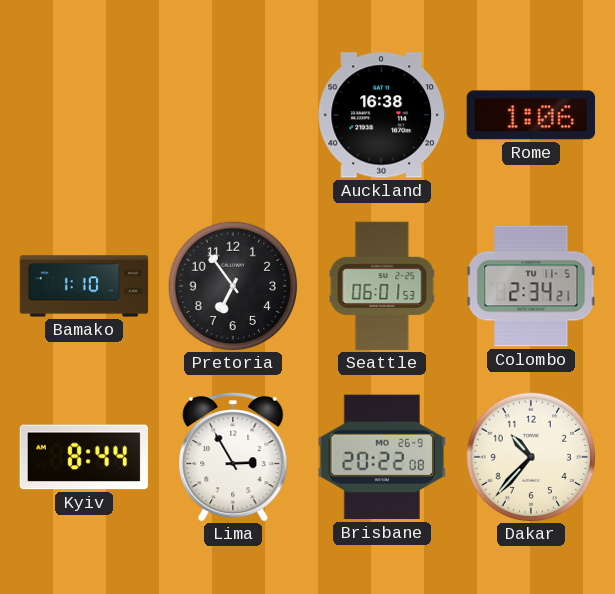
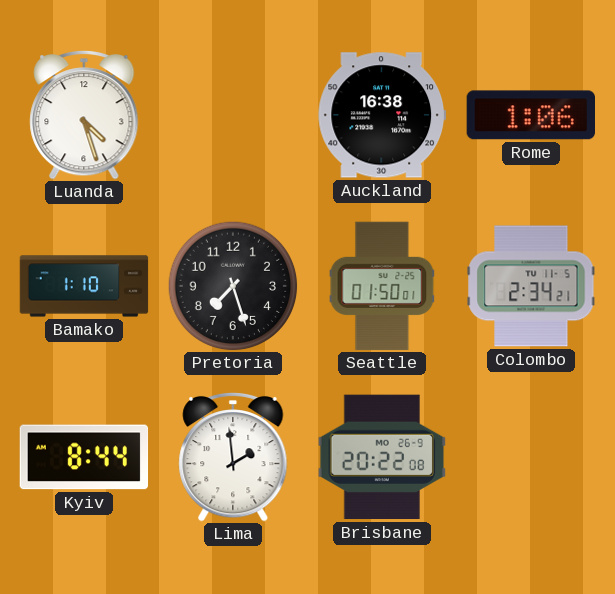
Luanda: none -> 4:27 (84, 115)
Pretoria: 6:54 -> 7:27 (233, 286)
Seattle: 06:01 -> 01:50 (382, 286)
Lima: 2:55 -> 1:59 (233, 457)
Dakar: 10:37 -> none (531, 457)
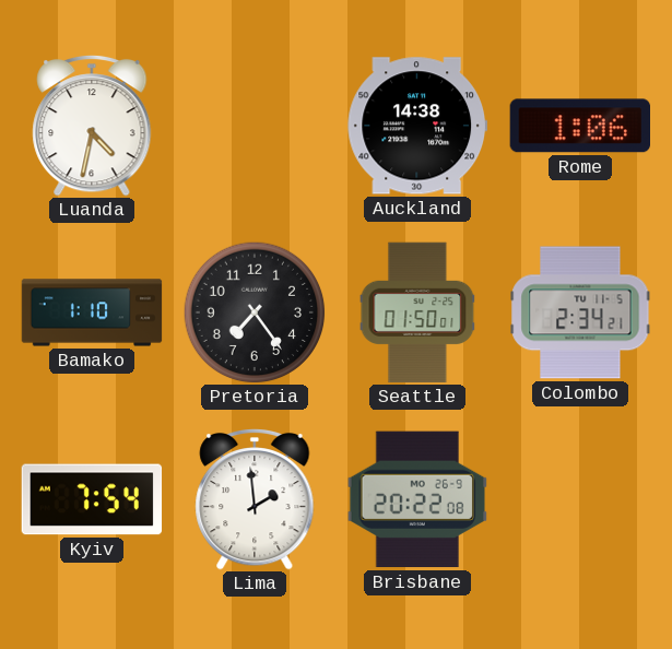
Luanda: 4:27 -> 4:32 (92, 126)
Auckland: 16:38 -> 14:38 (417, 126)
Pretoria: 7:27 -> 7:24 (255, 312)
Kyiv: 8:44 -> 7:54 (92, 499)
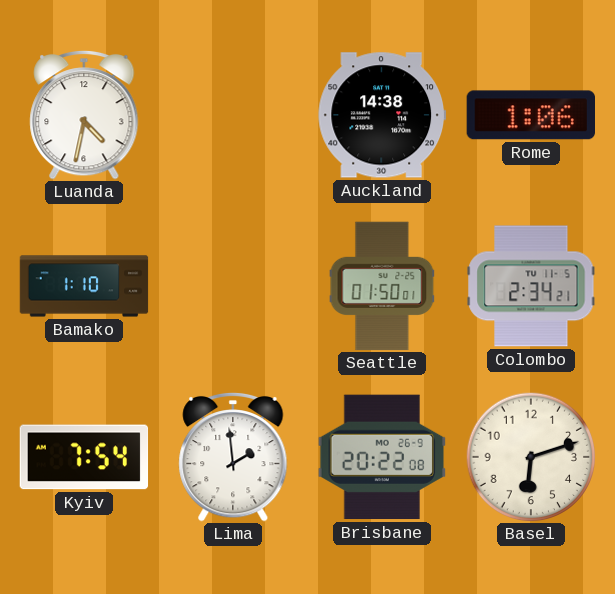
Pretoria: 7:24 -> none (255, 312)
Basel: none -> 6:12 (531, 457)
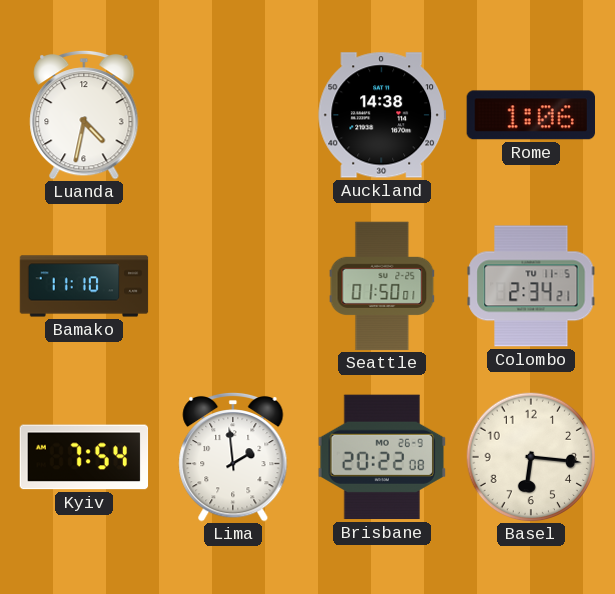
Bamako: 1:10 -> 11:10 (84, 286)
Basel: 6:12 -> 6:16 (531, 457)
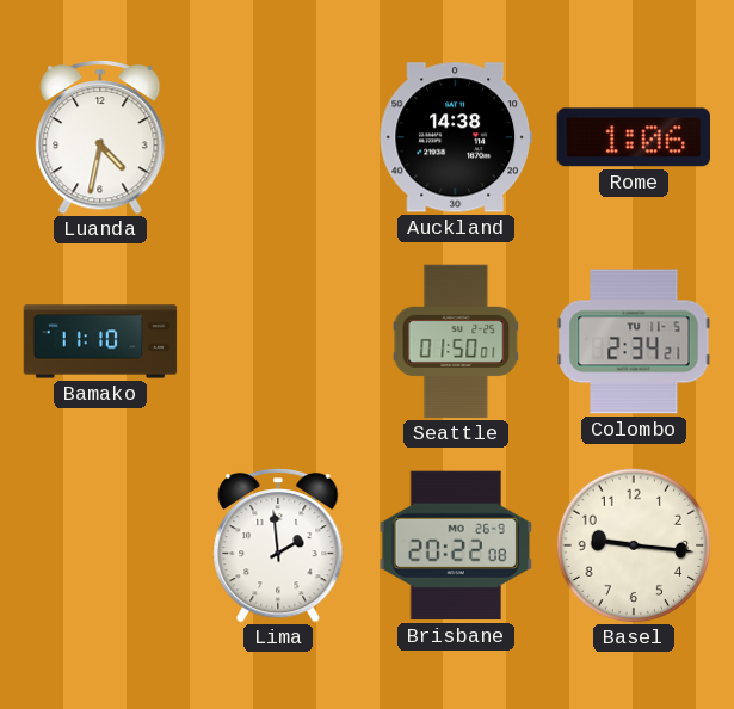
Kyiv: 7:54 -> none (84, 457)
Basel: 6:16 -> 9:16 (634, 545)
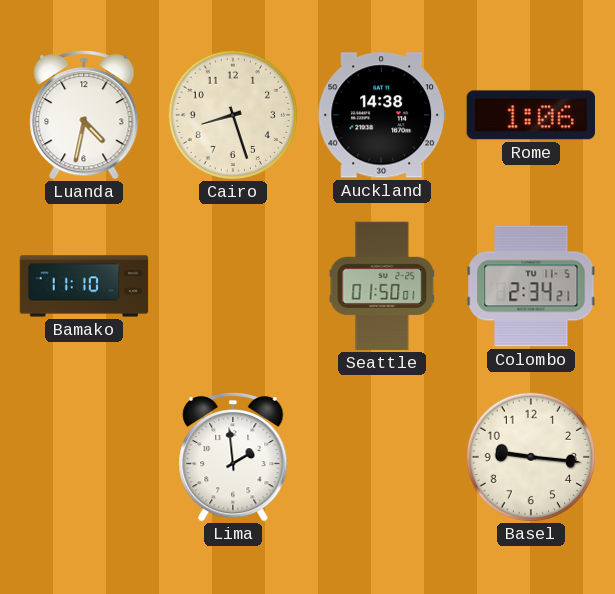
Cairo: none -> 8:27 (233, 115)
Brisbane: 20:22 -> none (455, 545)
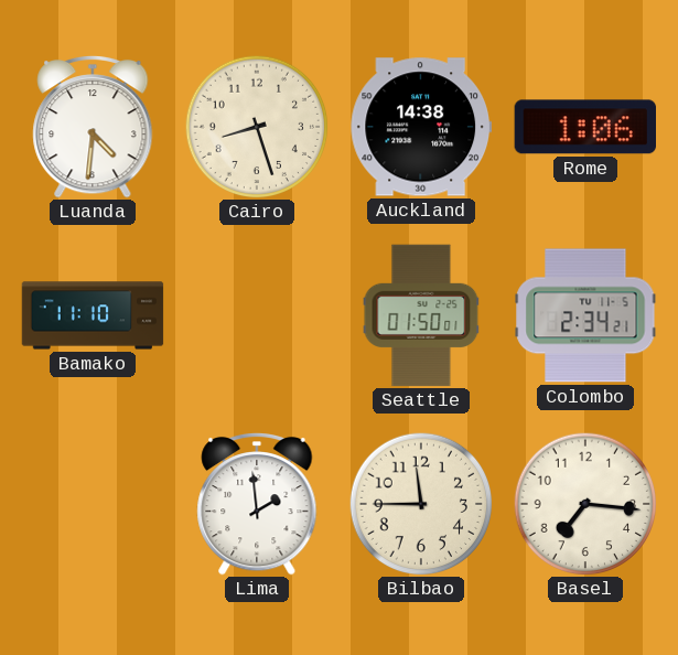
Luanda: 4:32 -> 4:31 (93, 127)
Bilbao: none -> 11:45 (421, 504)
Basel: 9:16 -> 7:16 (585, 504)
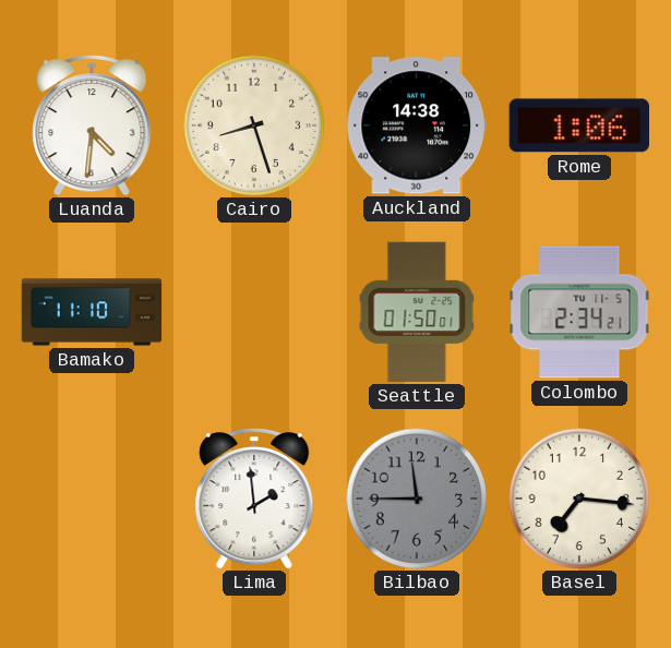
Bilbao dial: cream -> grey (417, 499)
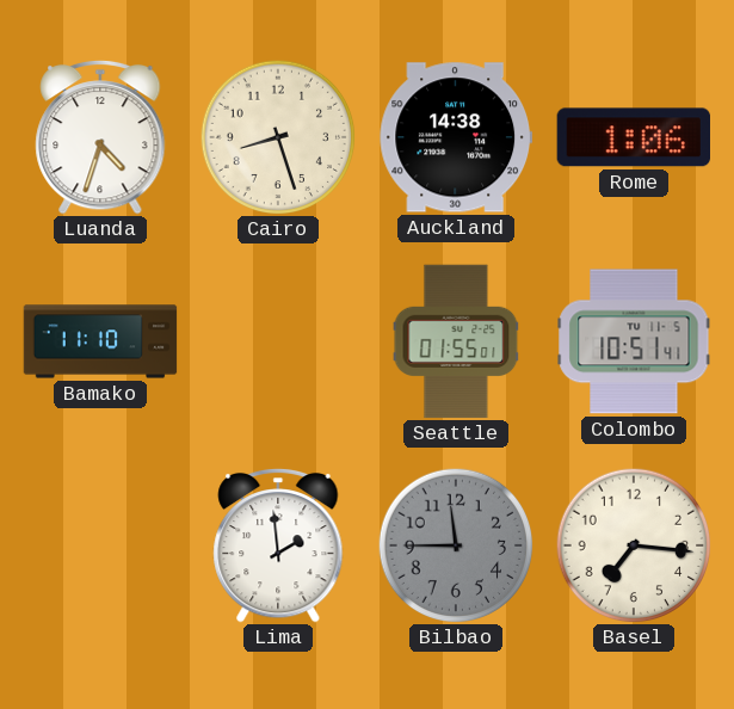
Luanda: 4:31 -> 4:33 (100, 137)
Seattle: 01:50 -> 01:55 (456, 341)
Colombo: 2:34 -> 10:51 (634, 341)
